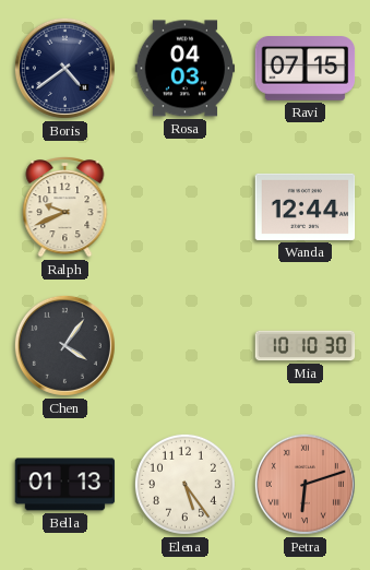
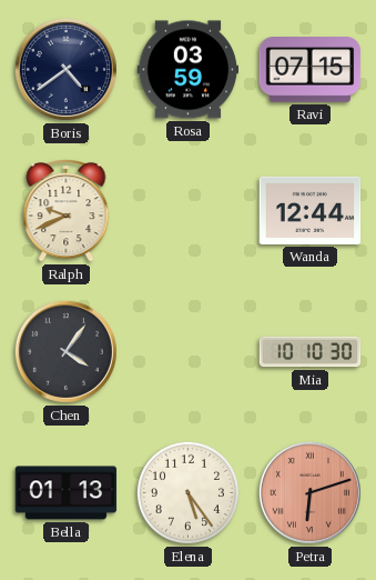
Rosa: 04:03 -> 03:59 (189, 70)
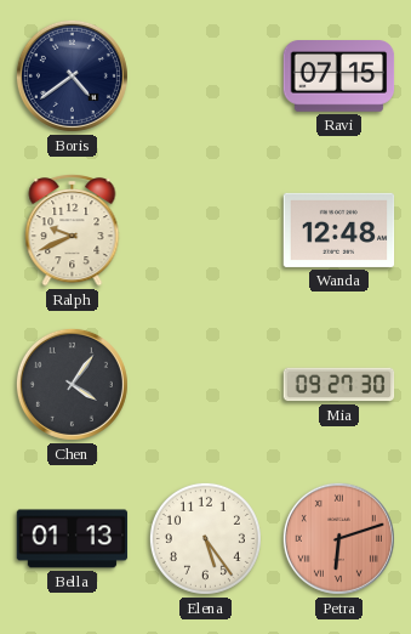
Rosa: 03:59 -> none (189, 70)
Wanda: 12:44 -> 12:48 (339, 230)
Mia: 10:10 -> 09:27 (339, 385)
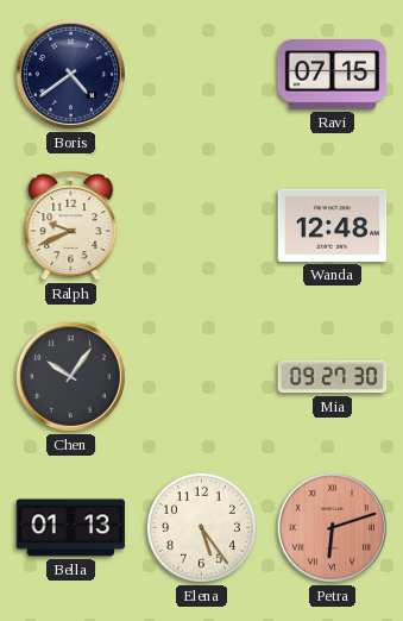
Chen: 4:06 -> 10:06 (70, 376)
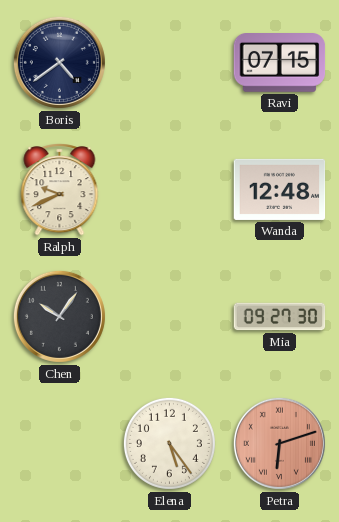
Bella: 01:13 -> none (71, 528)
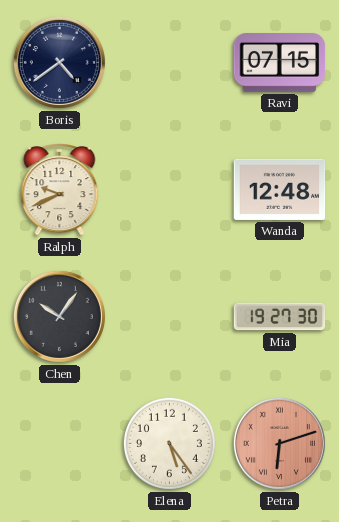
Mia: 09:27 -> 19:27 (280, 317)
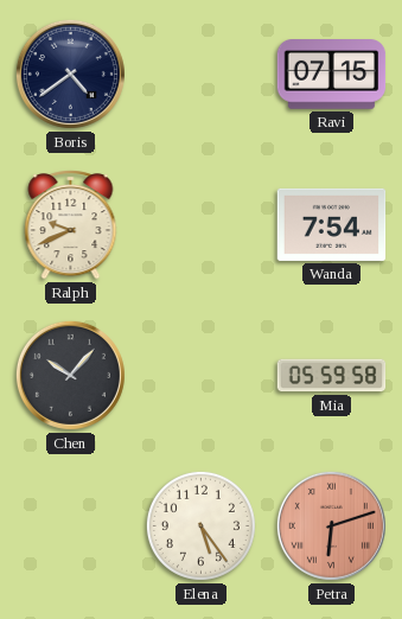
Wanda: 12:48 -> 7:54 (332, 224)
Chen: 10:06 -> 10:07 (70, 375)
Mia: 19:27 -> 05:59 (332, 376)
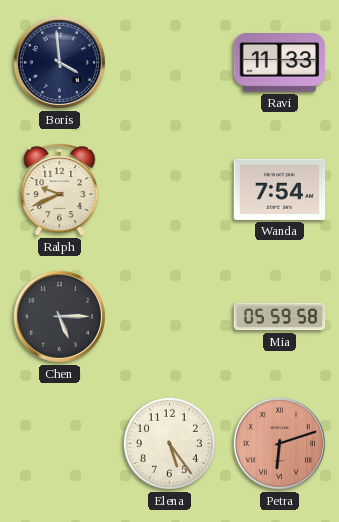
Boris: 4:39 -> 3:59 (59, 62)
Ravi: 07:15 -> 11:33 (280, 63)
Chen: 10:07 -> 5:15 (59, 316)
